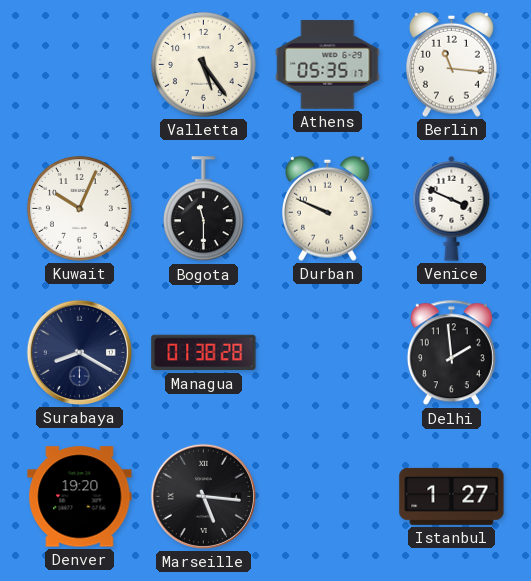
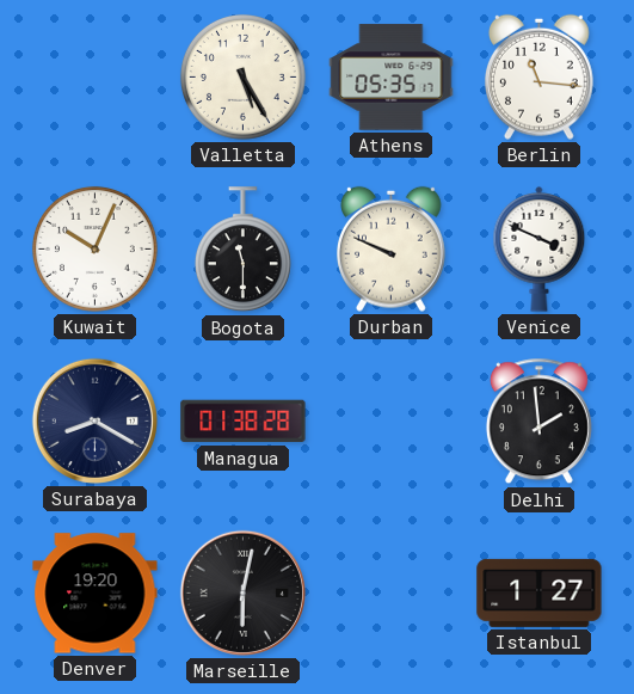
Valletta: 5:24 -> 5:25 (242, 76)
Marseille: 5:16 -> 6:02 (242, 592)
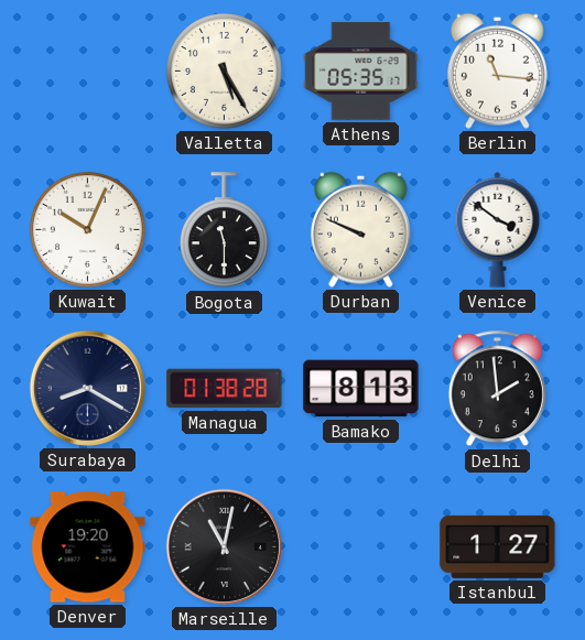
Venice: 3:49 -> 3:51 (498, 230)
Bamako: none -> 8:13 (361, 389)
Marseille: 6:02 -> 11:02 (224, 546)
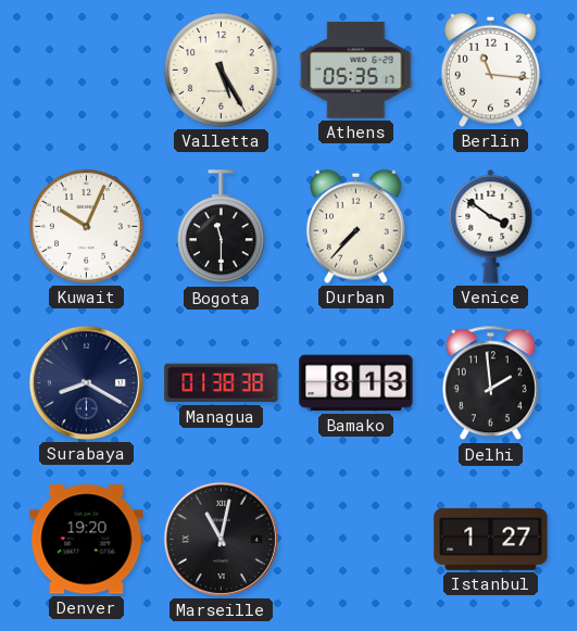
Durban: 9:49 -> 7:37 (356, 226)
Managua: 01:38:28 -> 01:38:38 (222, 383)
